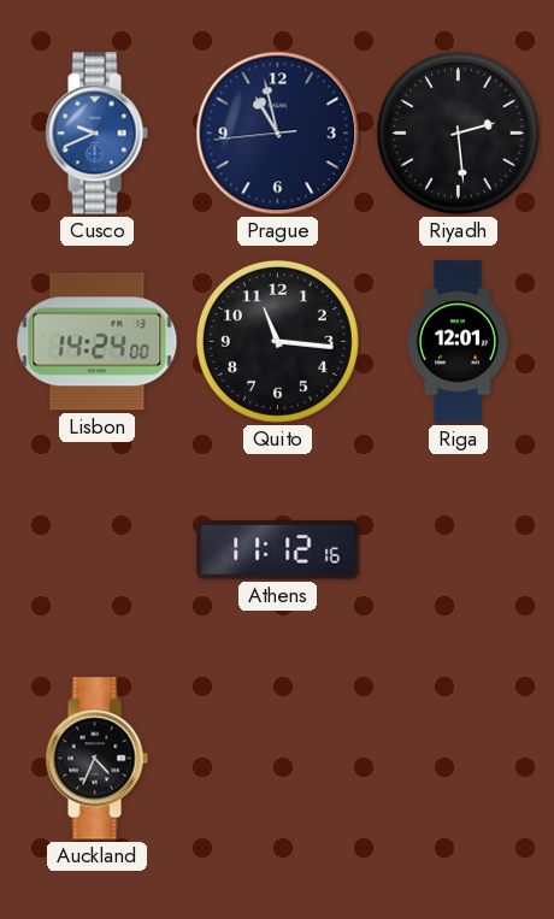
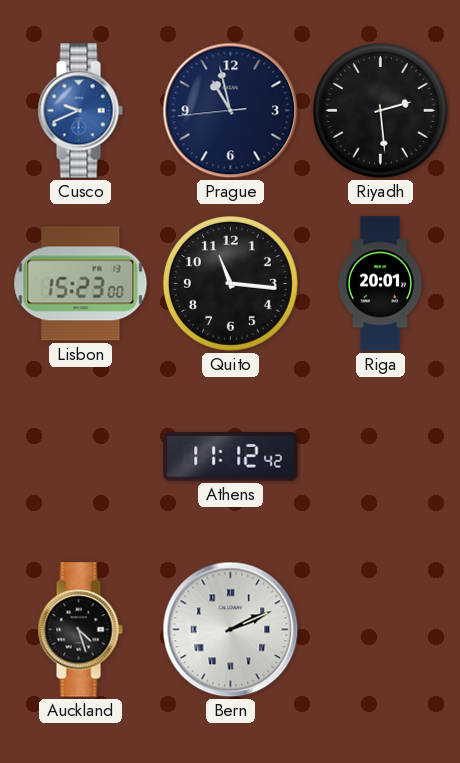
Lisbon: 14:24 -> 15:23 (81, 284)
Riga: 12:01 -> 20:01 (379, 284)
Athens: 11:12:16 -> 11:12:42 (231, 457)
Auckland: 4:34 -> 4:27 (80, 630)
Bern: none -> 2:11 (231, 630)
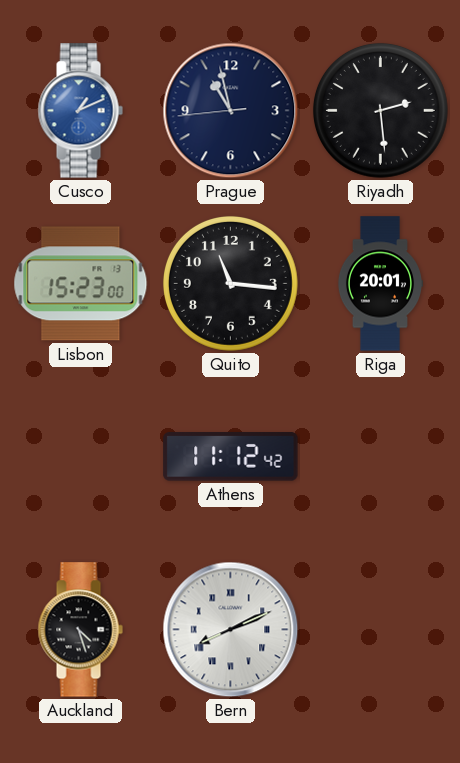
Cusco: 9:41 -> 1:11 (80, 111)
Bern: 2:11 -> 8:11 (231, 630)
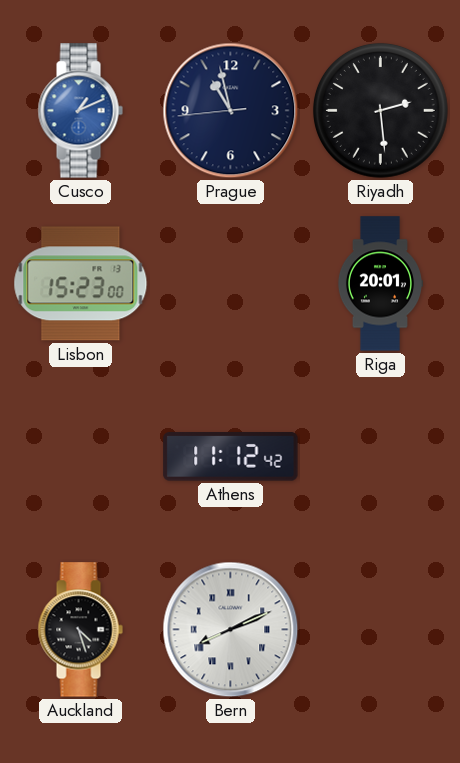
Quito: 11:16 -> none (230, 283)
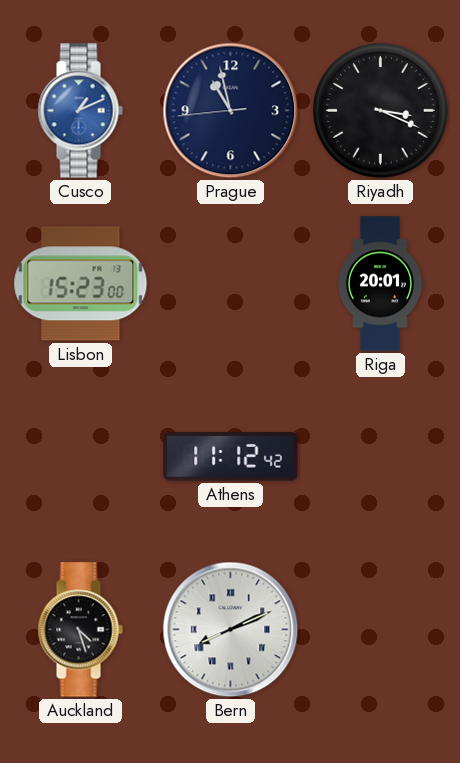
Riyadh: 2:29 -> 3:19 (380, 110)
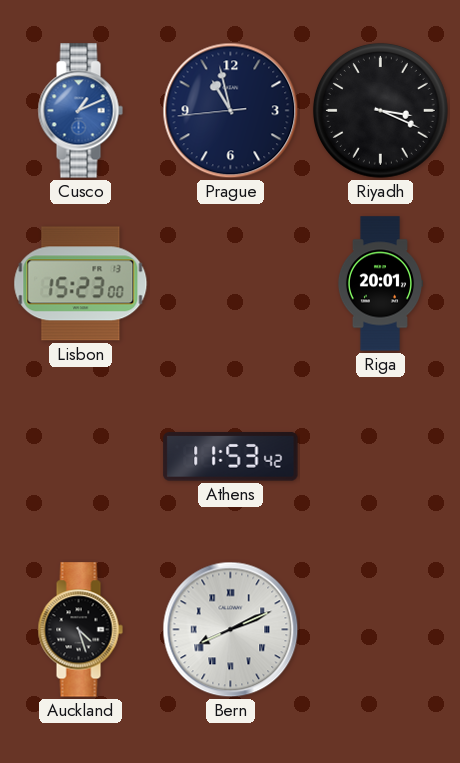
Athens: 11:12 -> 11:53 (231, 457)
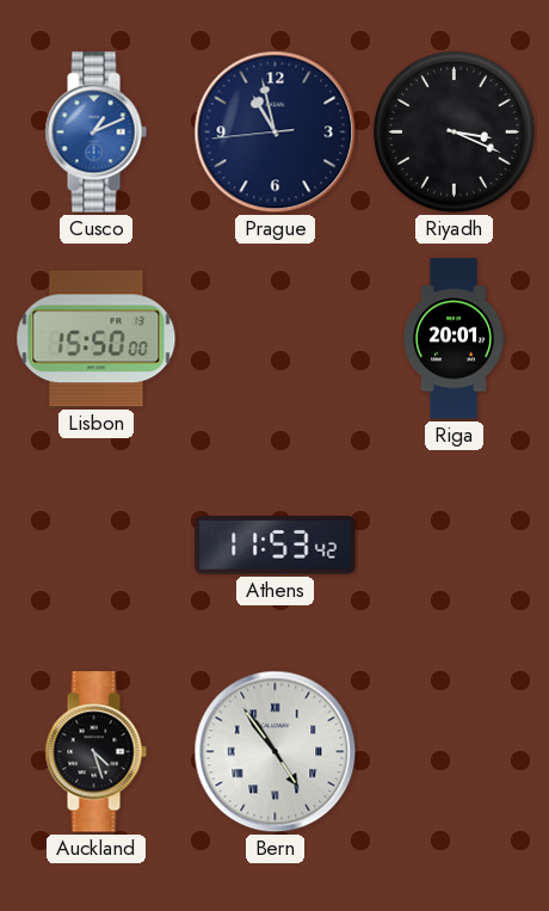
Lisbon: 15:23 -> 15:50 (97, 339)
Bern: 8:11 -> 4:54 (276, 752)
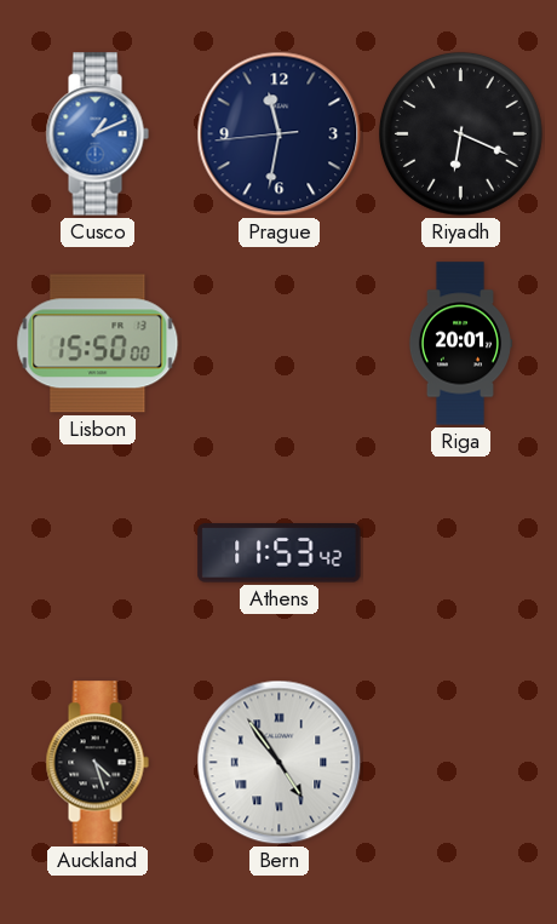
Prague: 10:57 -> 11:31 (280, 134)
Riyadh: 3:19 -> 6:19 (460, 133)
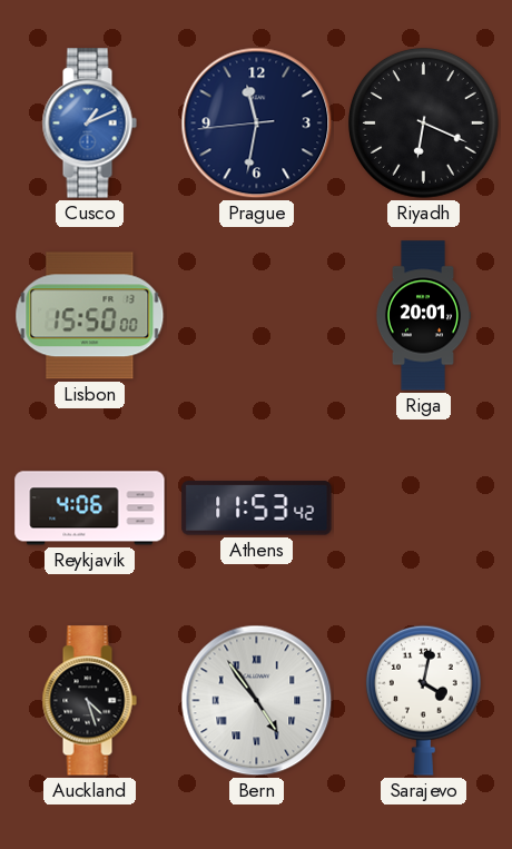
Reykjavik: none -> 4:06 (90, 509)
Sarajevo: none -> 4:02 (423, 700)
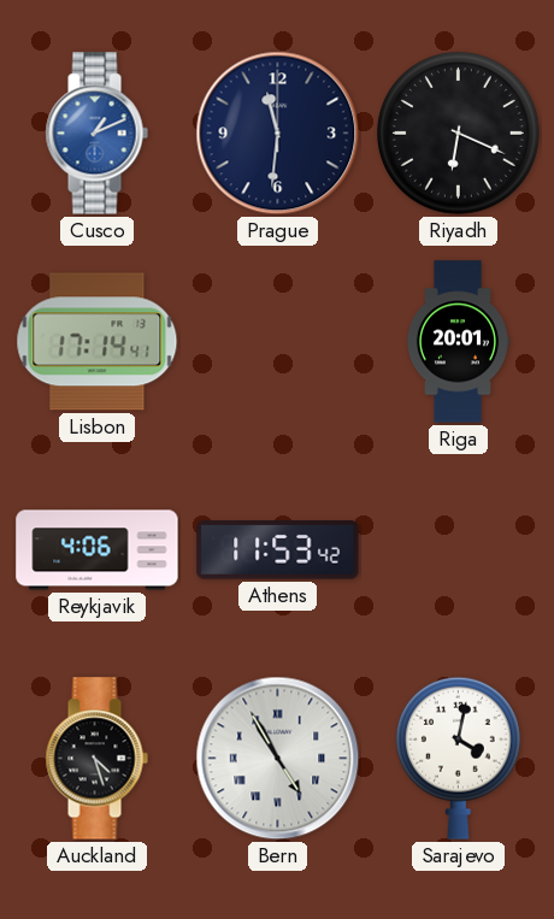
Prague: 11:31:44 -> 11:31:00 (278, 134)
Lisbon: 15:50 -> 17:14 (98, 342)
Bern: 4:54 -> 4:55 (278, 759)
